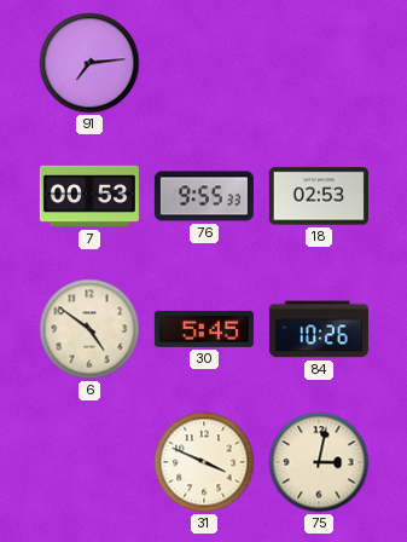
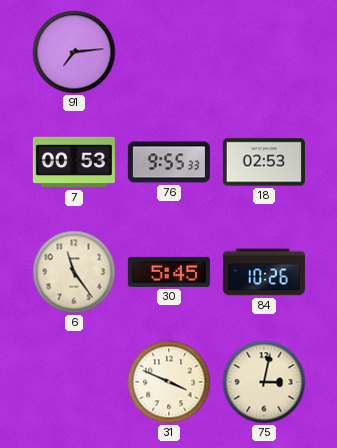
6: 4:51 -> 11:24 (74, 272)
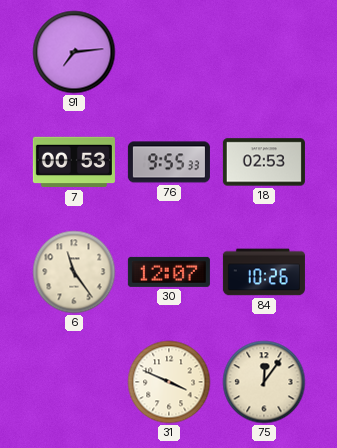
30: 5:45 -> 12:07 (169, 272)
75: 3:02 -> 12:06 (264, 382)
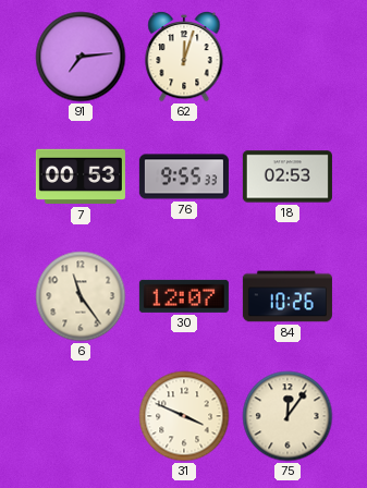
62: none -> 12:03 (184, 57)
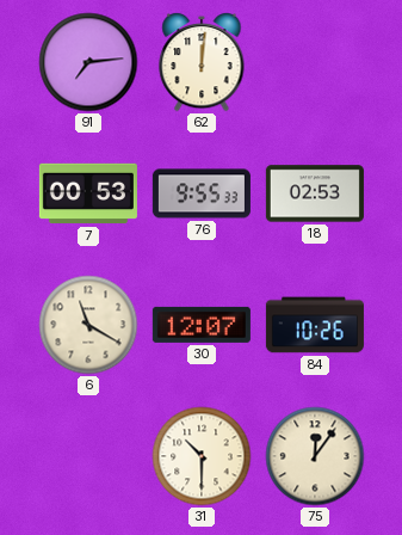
62: 12:03 -> 12:01 (202, 62)
6: 11:24 -> 11:20 (88, 325)
31: 3:49 -> 10:30 (202, 456)
